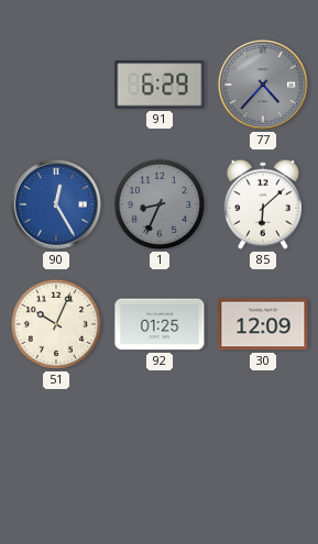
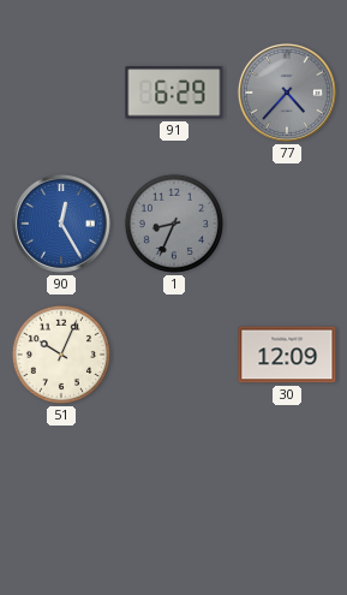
85: 6:08 -> none (263, 204)
92: 01:25 -> none (160, 324)
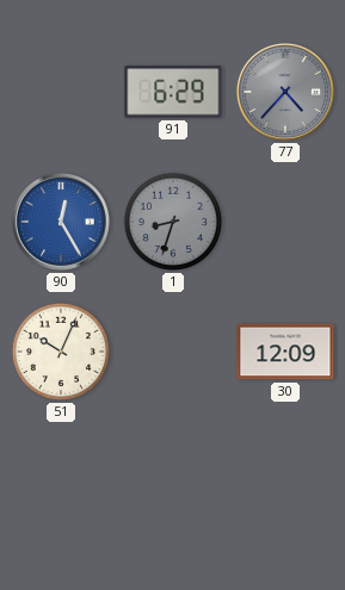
1: 8:34 -> 8:33 (173, 222)
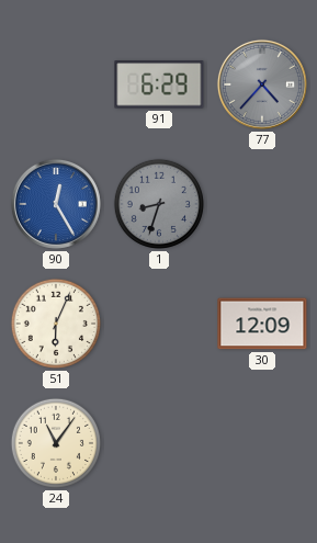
51: 10:04 -> 6:04 (56, 324)
24: none -> 11:06 (56, 443)
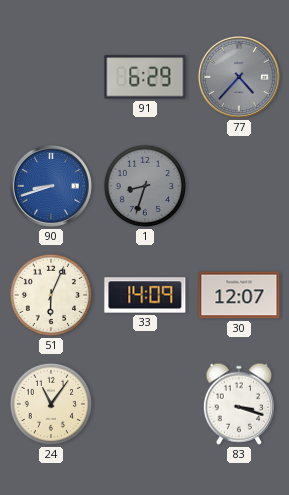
90: 12:25 -> 8:42 (51, 186)
33: none -> 14:09 (145, 295)
30: 12:09 -> 12:07 (239, 295)
83: none -> 3:18 (239, 404)
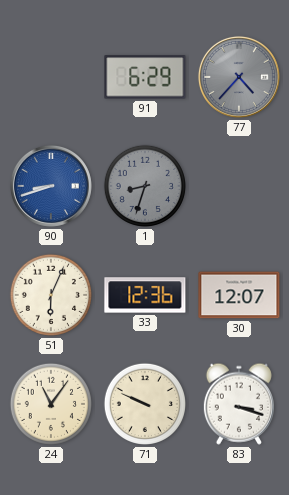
33: 14:09 -> 12:36 (145, 295)
71: none -> 9:49 (145, 404)
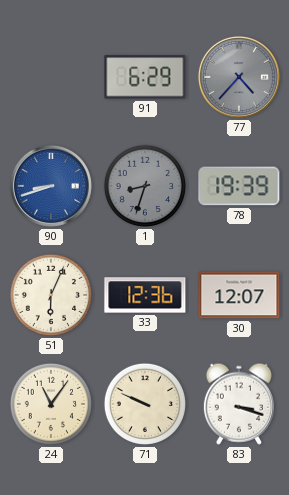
78: none -> 19:39 (239, 186)
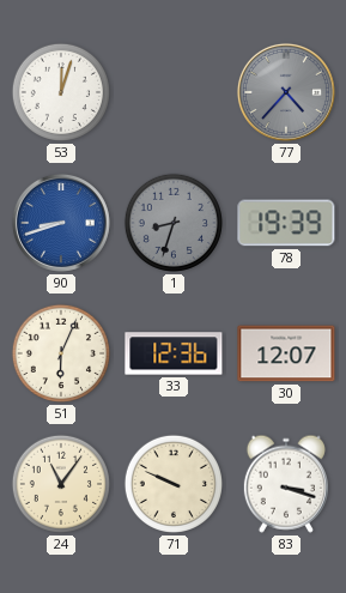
53: none -> 12:03 (61, 92)
91: 6:29 -> none (145, 77)
